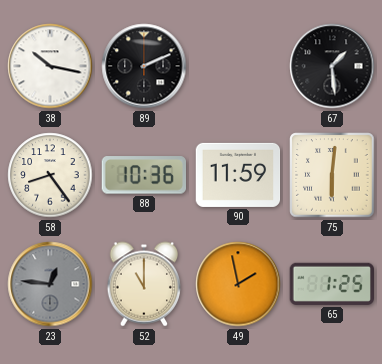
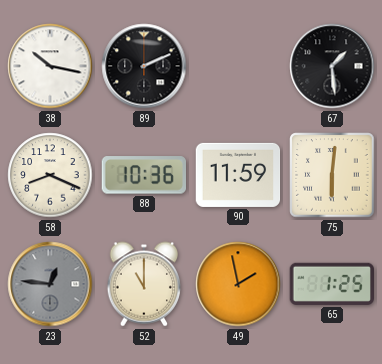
58: 8:24 -> 8:19 (50, 175)
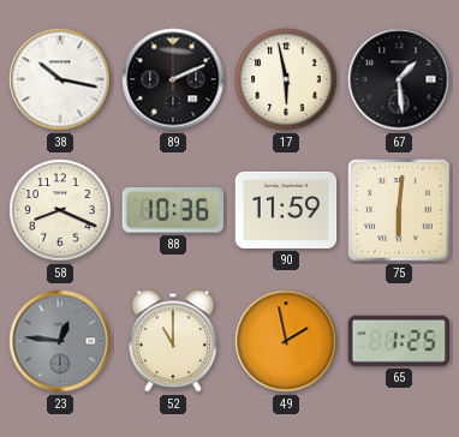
17: none -> 5:58 (286, 79)
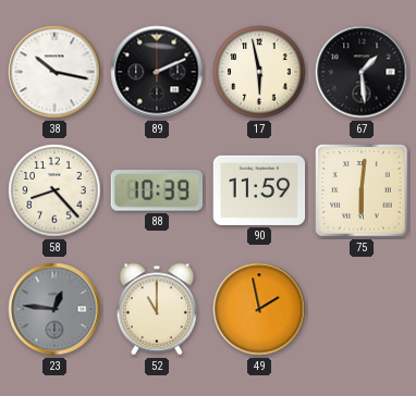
58: 8:19 -> 8:23 (54, 190)
88: 10:36 -> 10:39 (156, 190)
65: 1:25 -> none (398, 341)
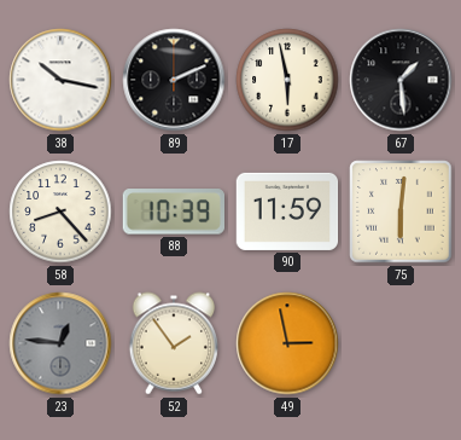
52: 11:00 -> 1:54 (174, 343)
49: 1:58 -> 2:58 (287, 343)
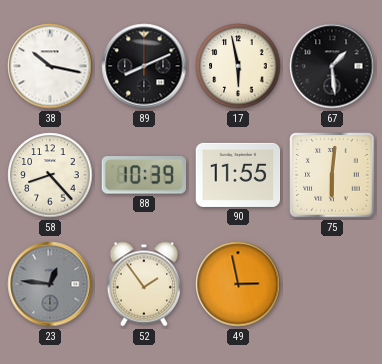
89: 2:11 -> 8:11 (144, 66)
90: 11:59 -> 11:55 (238, 175)
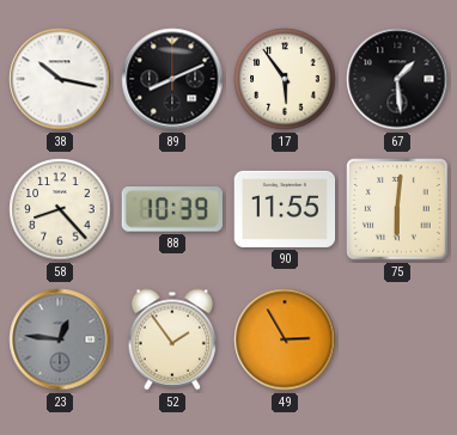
17: 5:58 -> 5:54 (285, 79)
49: 2:58 -> 2:55 (285, 339)
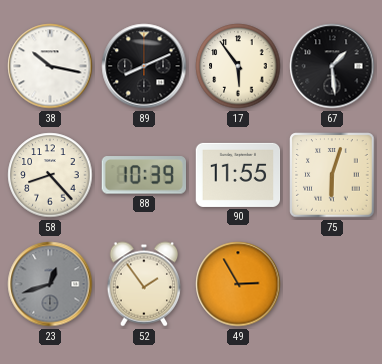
75: 6:01 -> 6:03 (332, 175)
23: 12:46 -> 12:42 (50, 284)
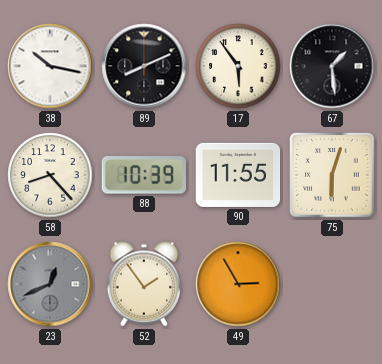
23: 12:42 -> 12:41 (50, 284)
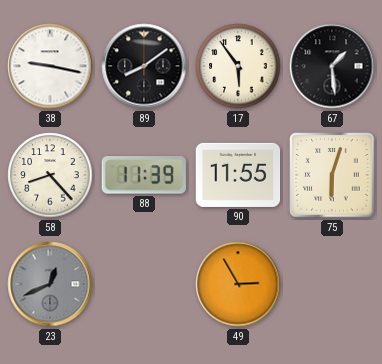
38: 10:17 -> 9:17 (50, 66)
89: 8:11 -> 8:09 (144, 66)
88: 10:39 -> 11:39 (143, 175)
52: 1:54 -> none (144, 284)
